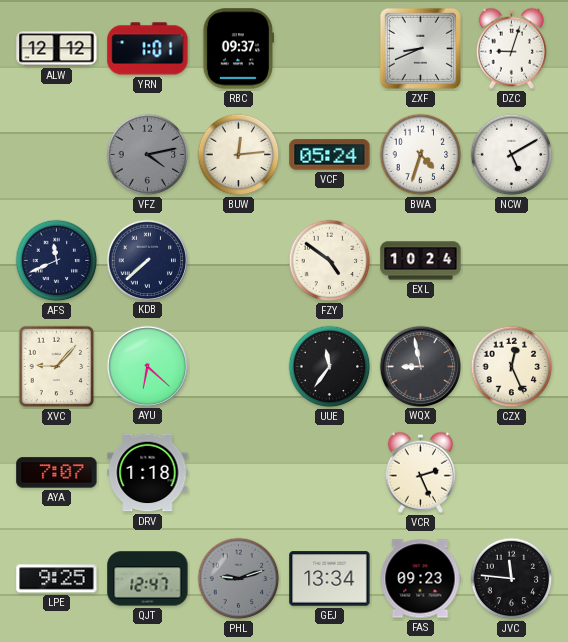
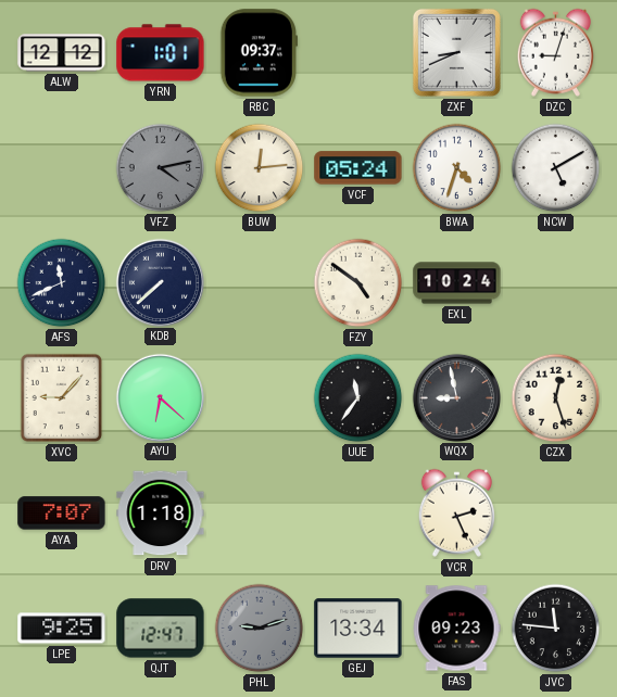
CZX: 12:26 -> 12:27 (556, 398)
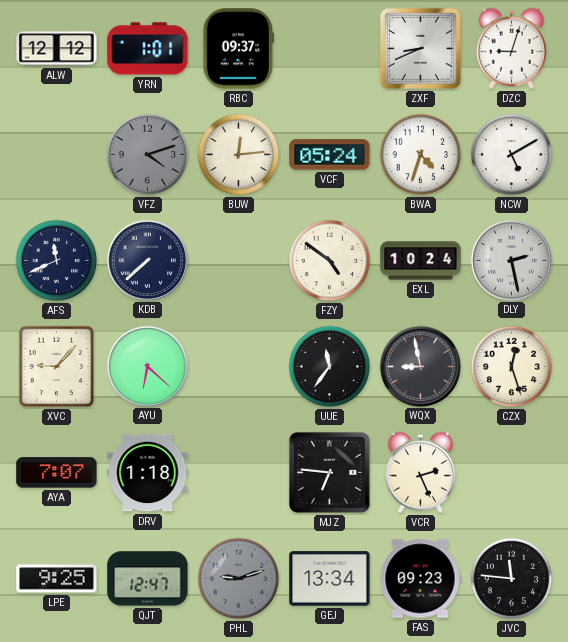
VFZ: 4:13 -> 4:12 (148, 155)
DLY: none -> 2:28 (511, 260)
MJZ: none -> 6:46 (329, 472)
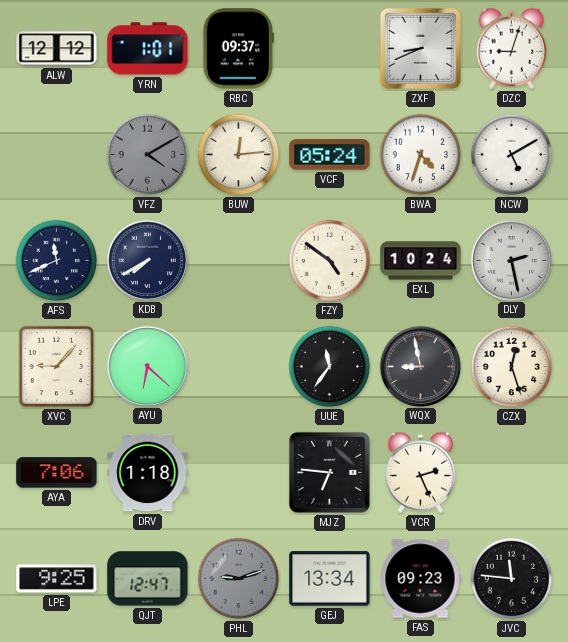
VFZ: 4:12 -> 4:10 (148, 155)
KDB: 7:38 -> 7:40 (147, 260)
AYA: 7:07 -> 7:06 (57, 473)
